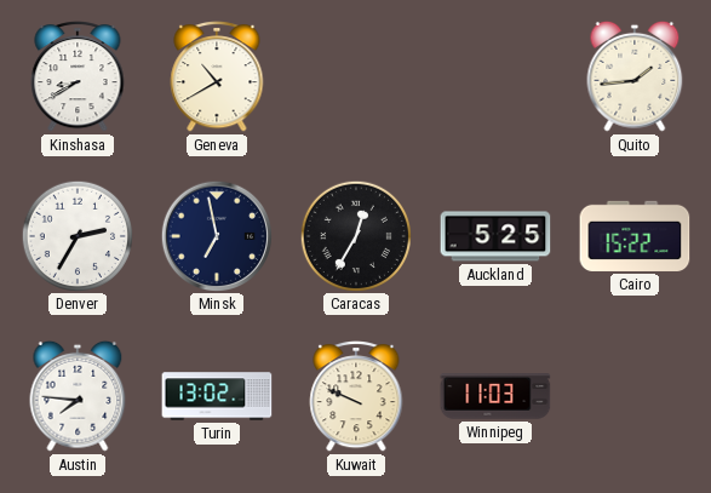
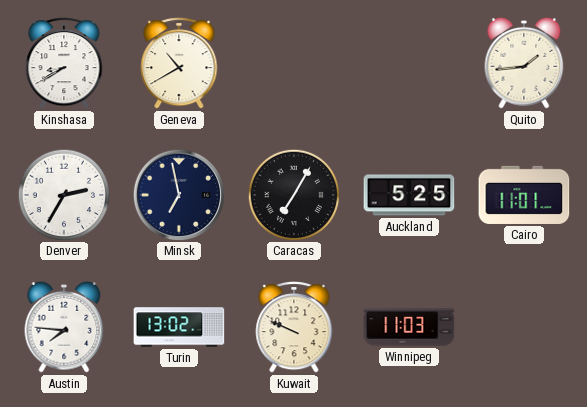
Caracas: 12:35 -> 7:05 (293, 194)
Cairo: 15:22 -> 11:01 (524, 195)
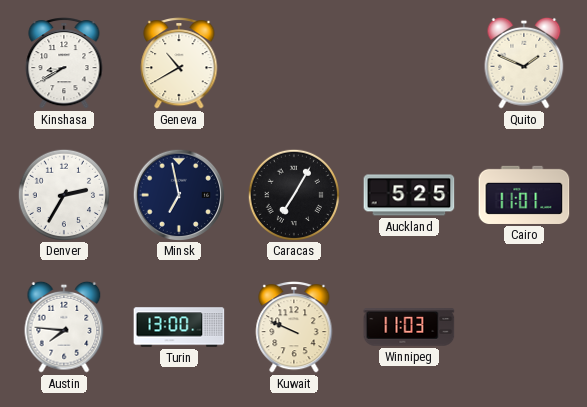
Quito: 1:44 -> 1:49 (524, 63)
Turin: 13:02 -> 13:00 (179, 327)
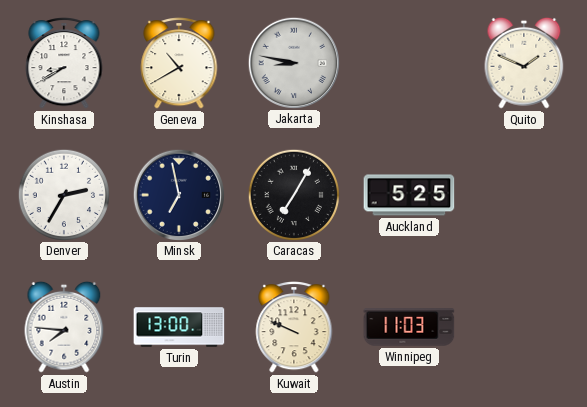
Jakarta: none -> 8:47 (293, 62)
Cairo: 11:01 -> none (524, 195)
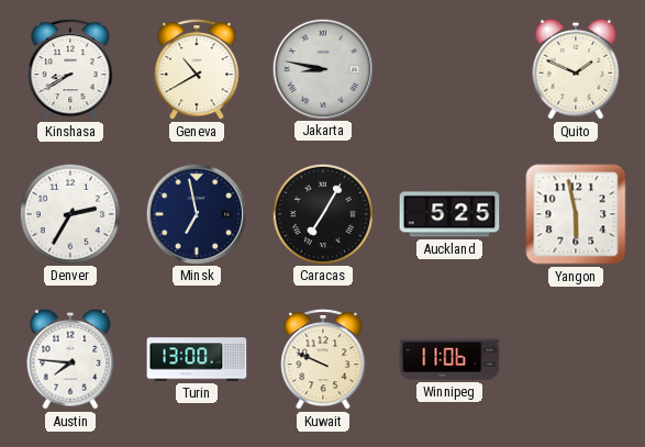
Yangon: none -> 5:58 (576, 214)
Winnipeg: 11:03 -> 11:06 (449, 359)
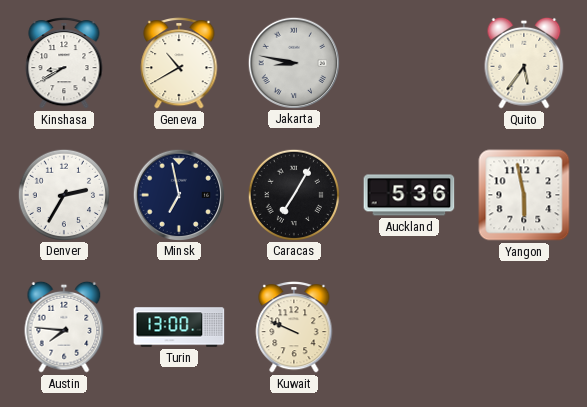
Quito: 1:49 -> 5:36 (524, 63)
Auckland: 5:25 -> 5:36 (409, 195)
Winnipeg: 11:06 -> none (449, 359)
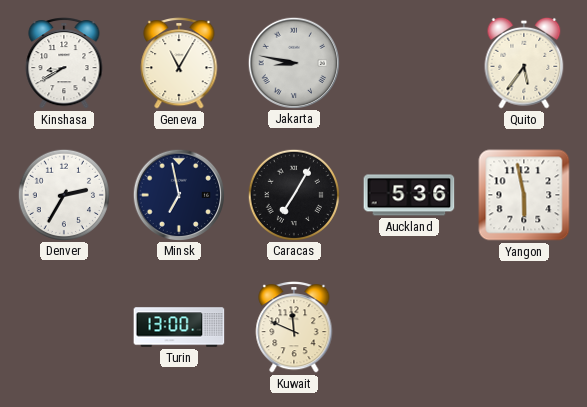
Geneva: 10:40 -> 11:05 (179, 64)
Austin: 7:46 -> none (64, 327)
Kuwait: 9:49 -> 11:49 (294, 328)
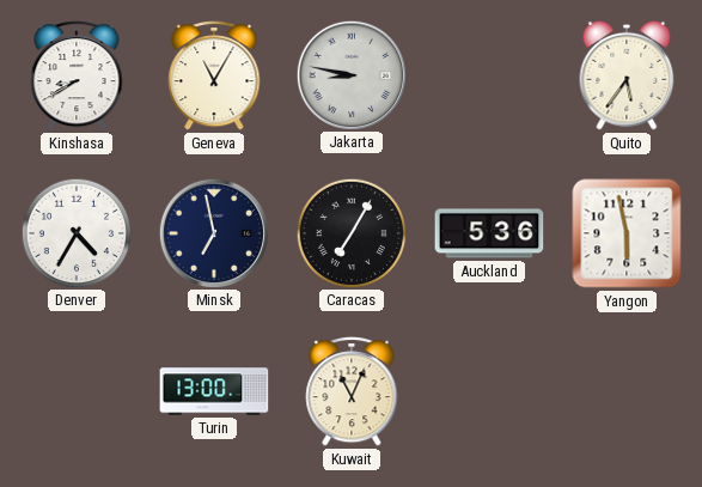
Denver: 2:35 -> 4:35 (75, 232)
Kuwait: 11:49 -> 11:04 (352, 392)
